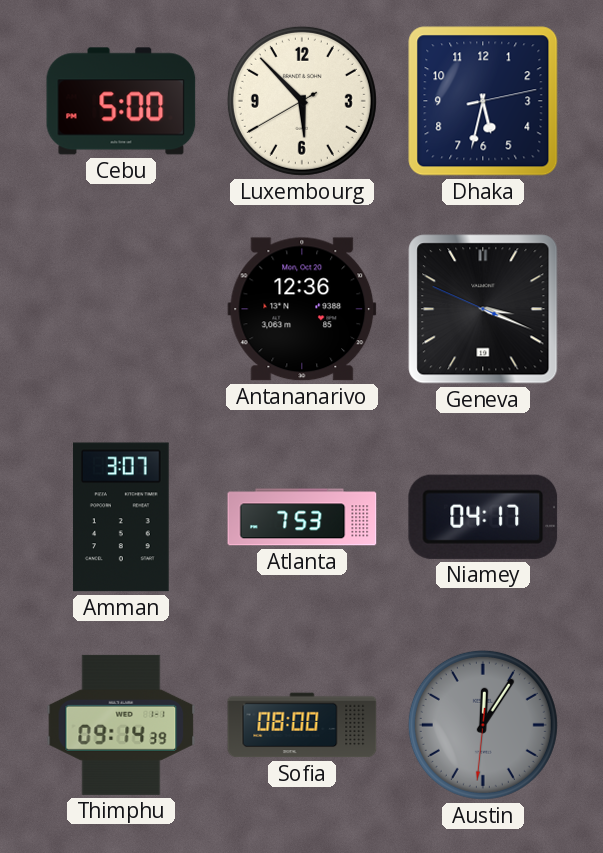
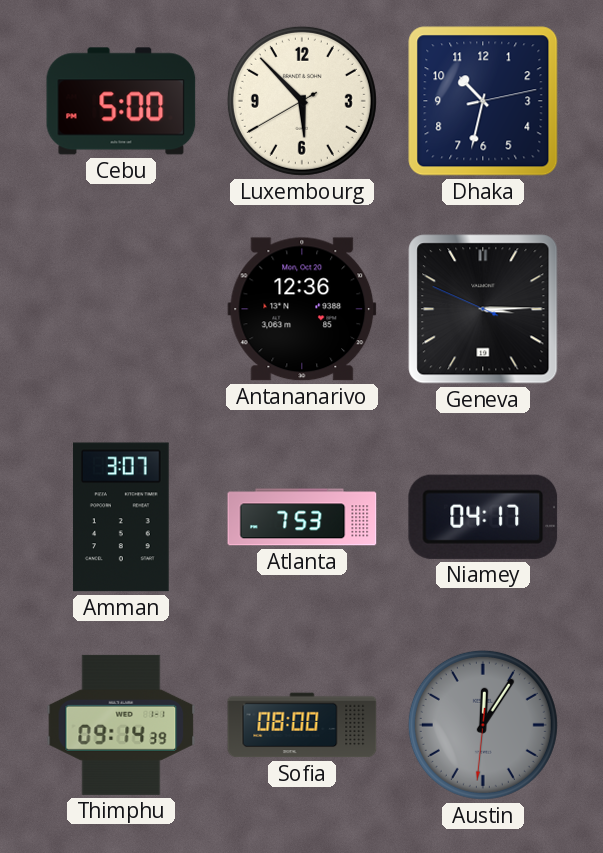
Dhaka: 5:32 -> 10:32 (483, 101)
Geneva: 3:18 -> 3:14 (483, 309)
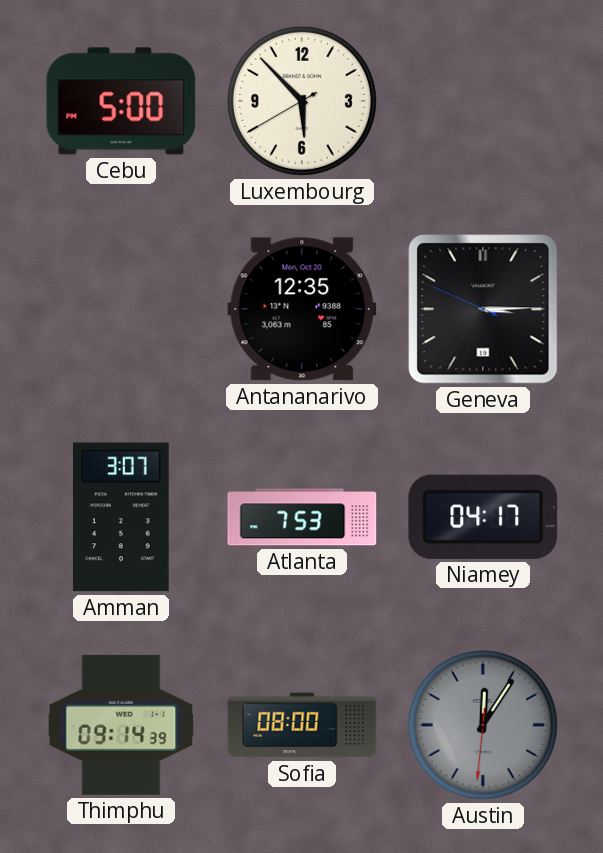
Dhaka: 10:32 -> none (483, 101)
Antananarivo: 12:36 -> 12:35 (302, 309)
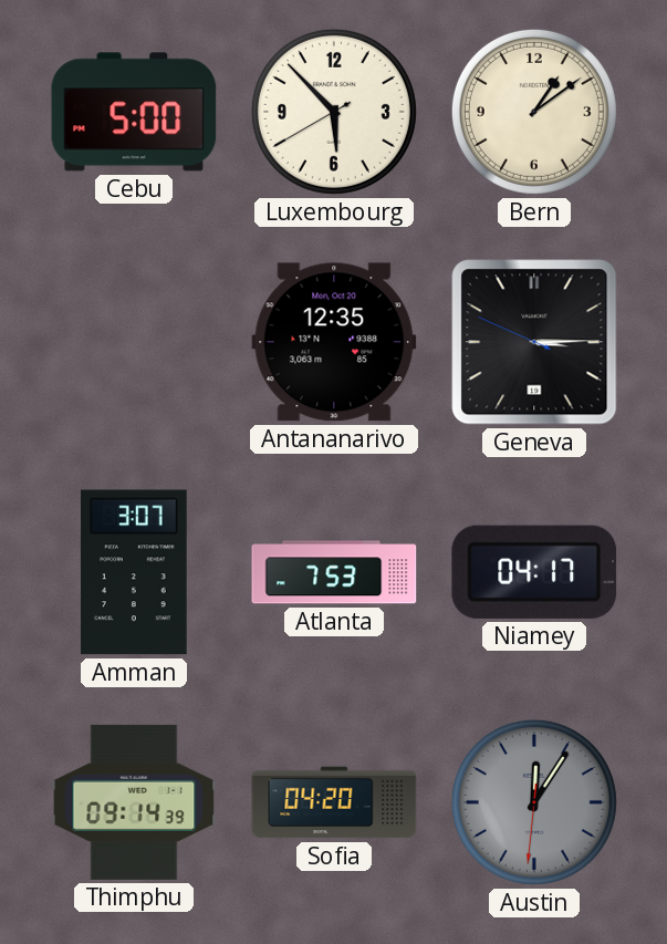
Bern: none -> 1:09 (534, 112)
Sofia: 08:00 -> 04:20 (334, 802)
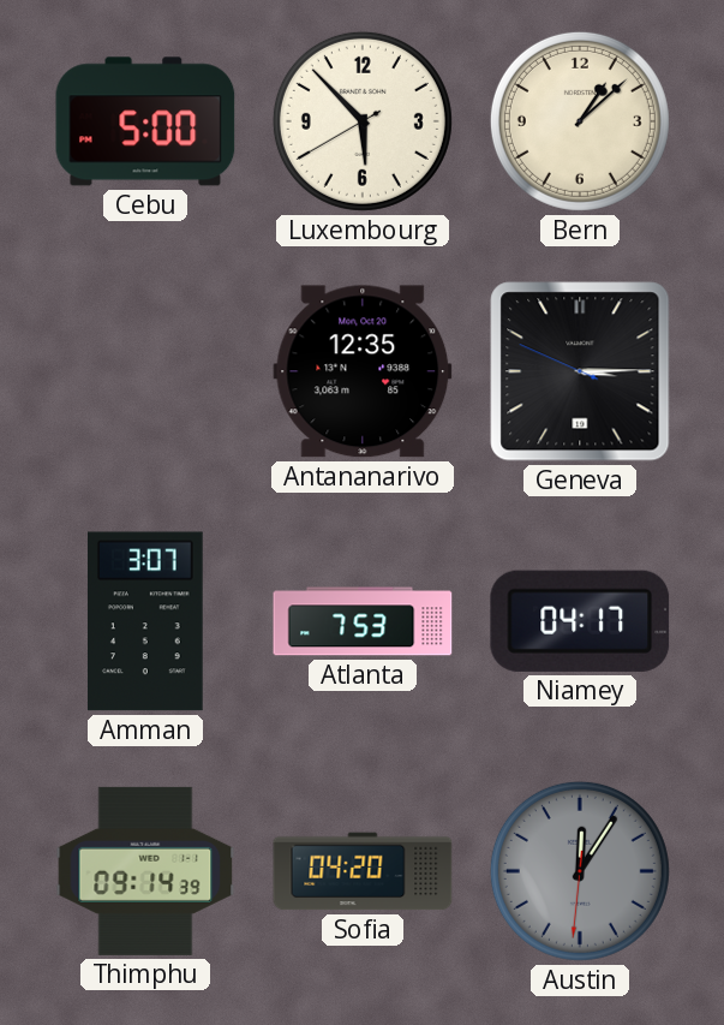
Bern: 1:09 -> 1:08 (580, 121)
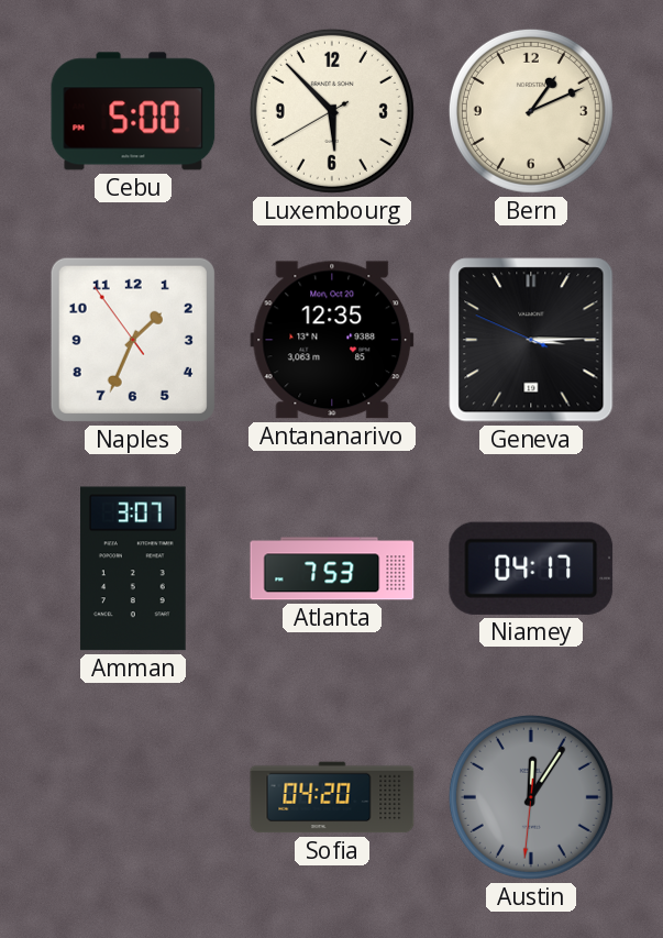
Bern: 1:08 -> 1:11 (531, 111)
Naples: none -> 1:33 (133, 340)
Thimphu: 09:14 -> none (145, 871)
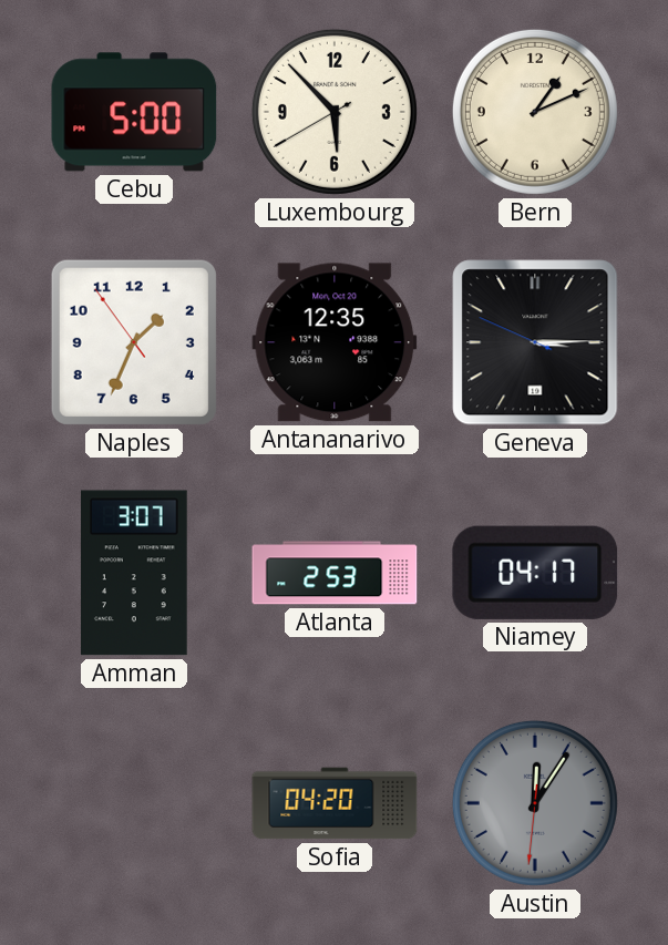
Atlanta: 7:53 -> 2:53 (335, 573)
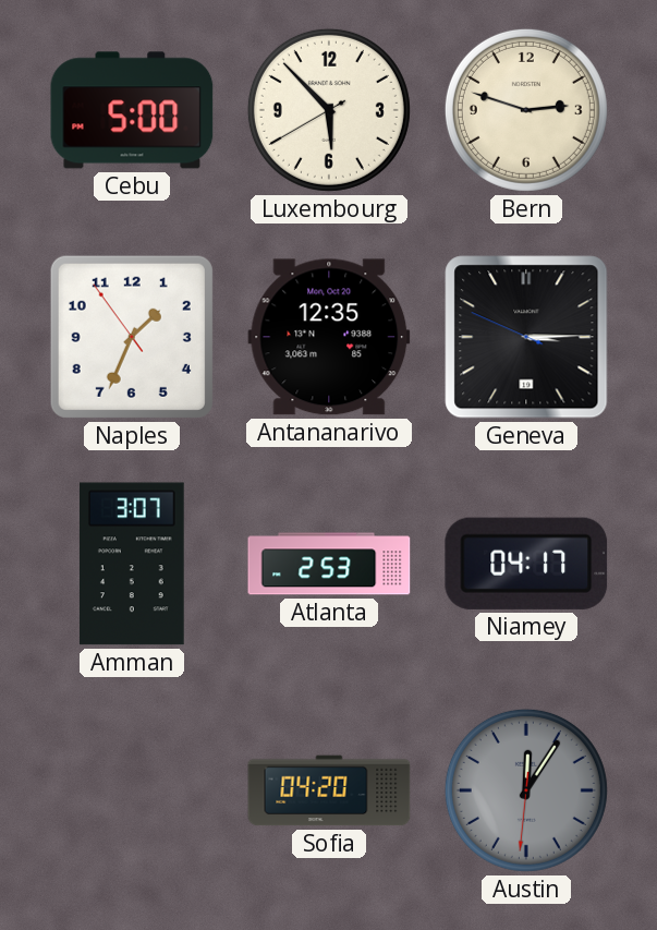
Bern: 1:11 -> 2:48 (526, 110)
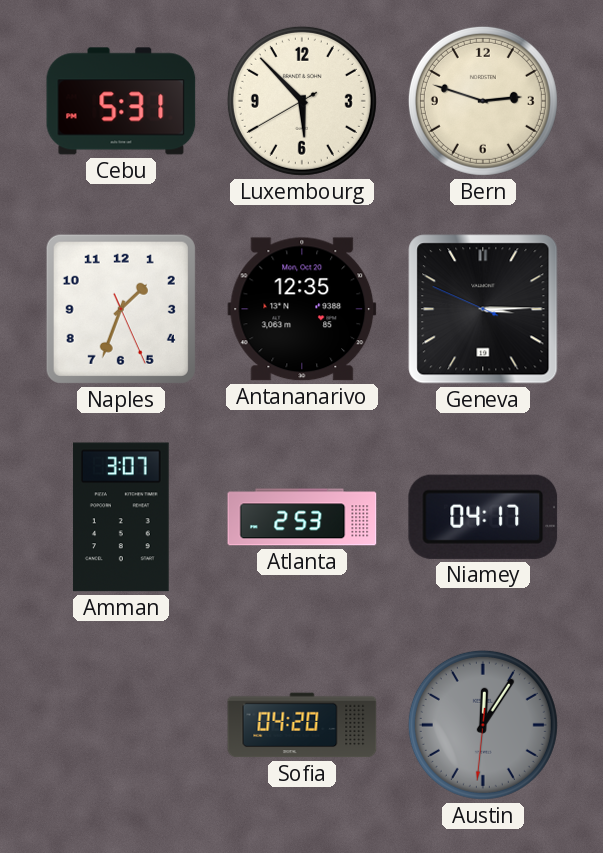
Cebu: 5:00 -> 5:31 (121, 101)
Naples: 1:33:54 -> 1:33:26 (121, 309)
